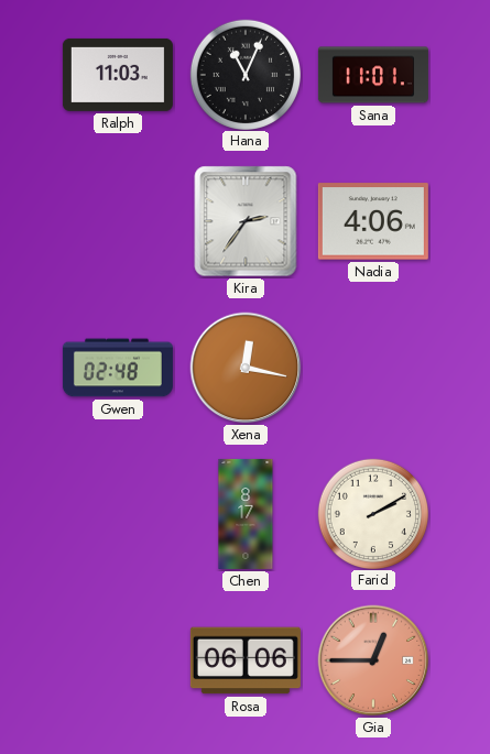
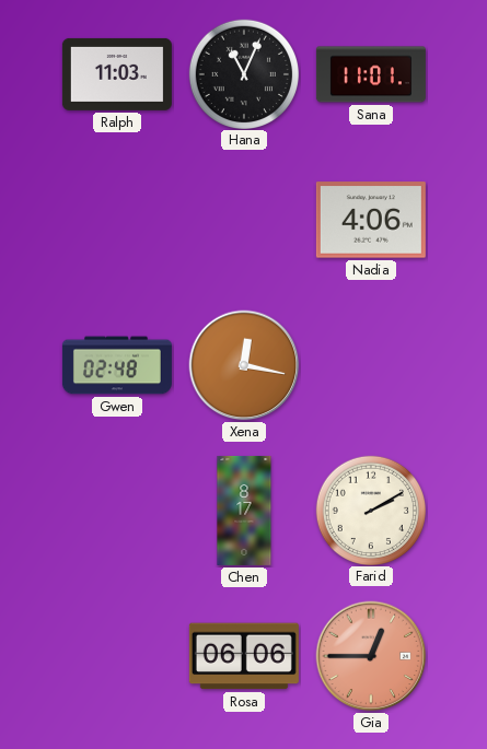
Kira: 2:36 -> none (246, 221)
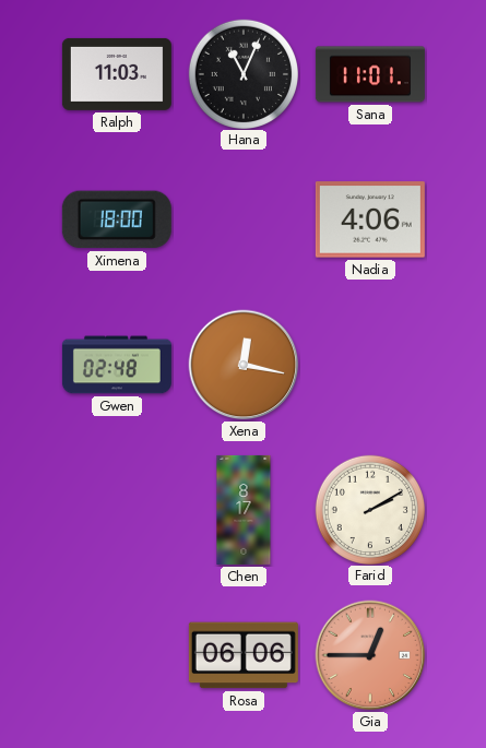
Ximena: none -> 18:00 (117, 219)
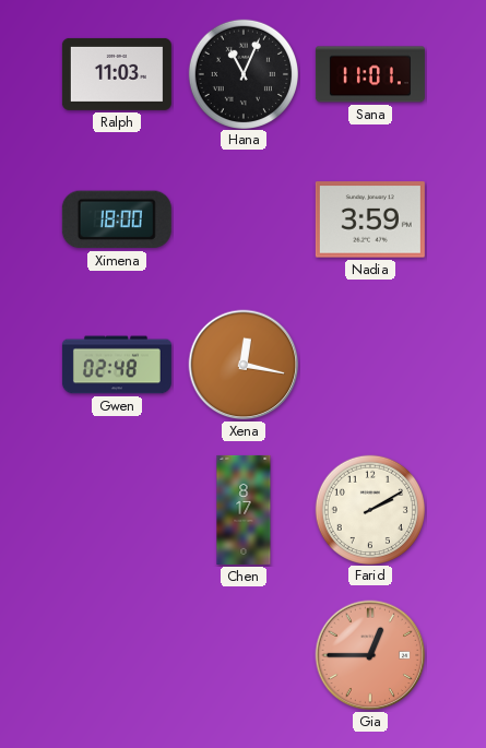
Nadia: 4:06 -> 3:59 (370, 219)
Rosa: 06:06 -> none (244, 655)
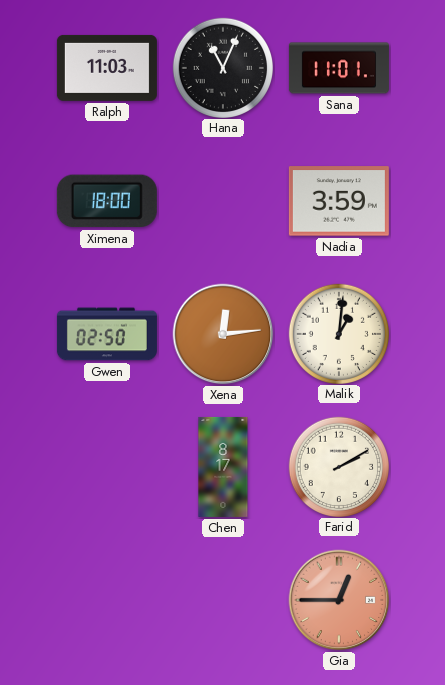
Gwen: 02:48 -> 02:50 (107, 334)
Xena: 12:17 -> 12:14 (223, 334)
Malik: none -> 1:01 (338, 333)
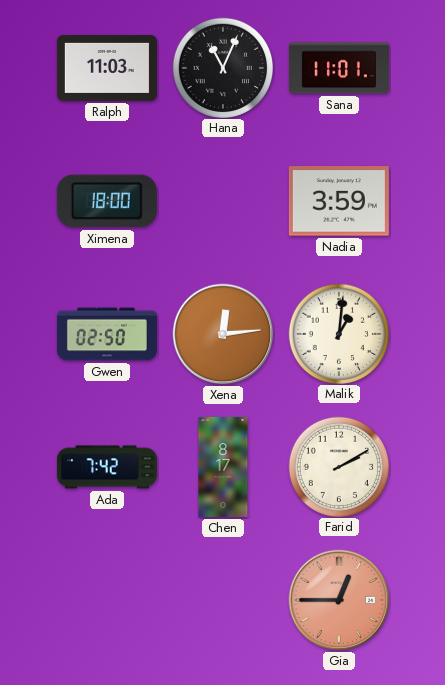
Ada: none -> 7:42 (107, 467)
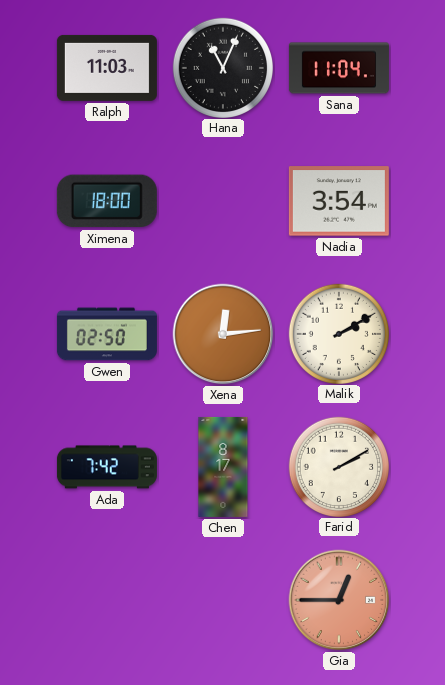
Sana: 11:01 -> 11:04 (339, 68)
Nadia: 3:59 -> 3:54 (339, 201)
Malik: 1:01 -> 2:10 (338, 333)
